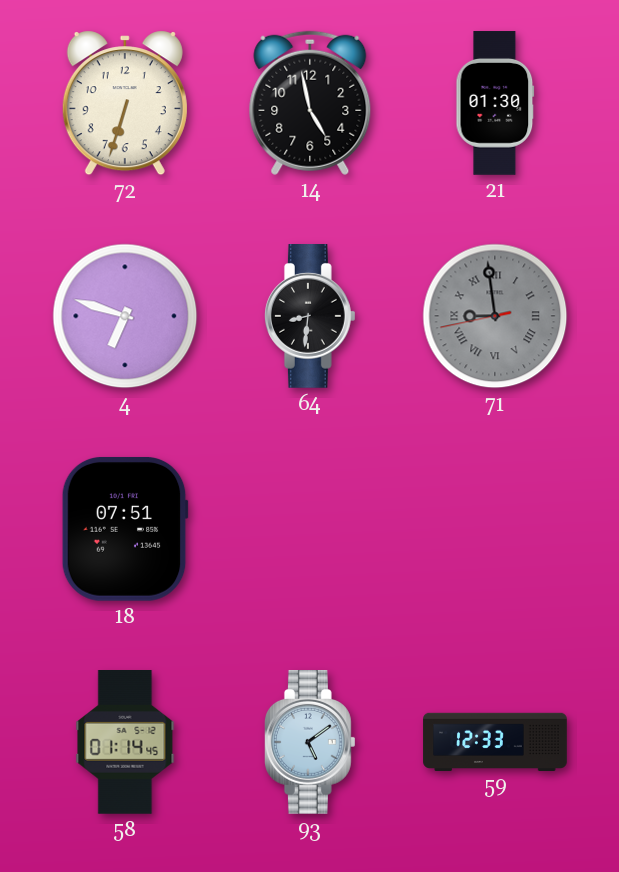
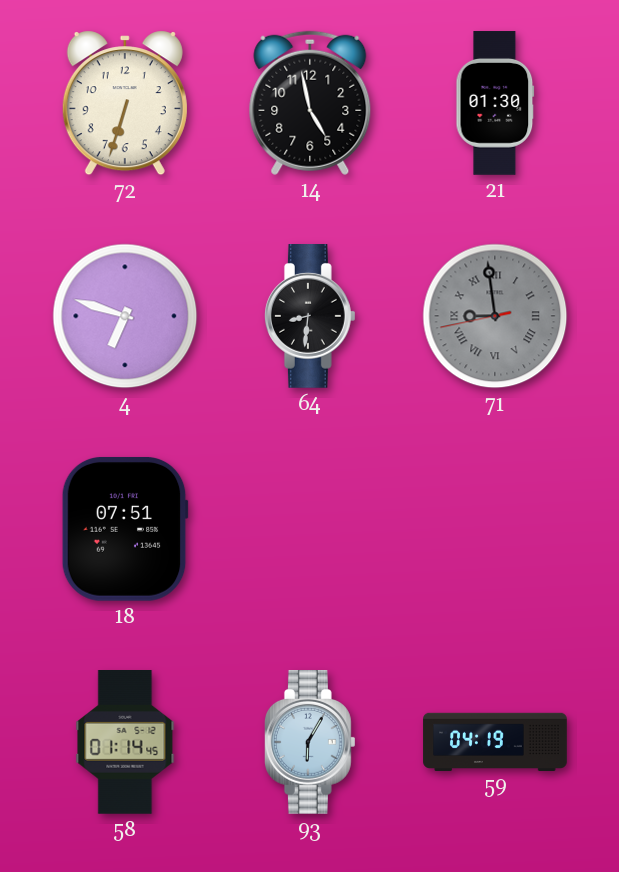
93: 5:09 -> 6:05 (311, 743)
59: 12:33 -> 04:19 (495, 741)
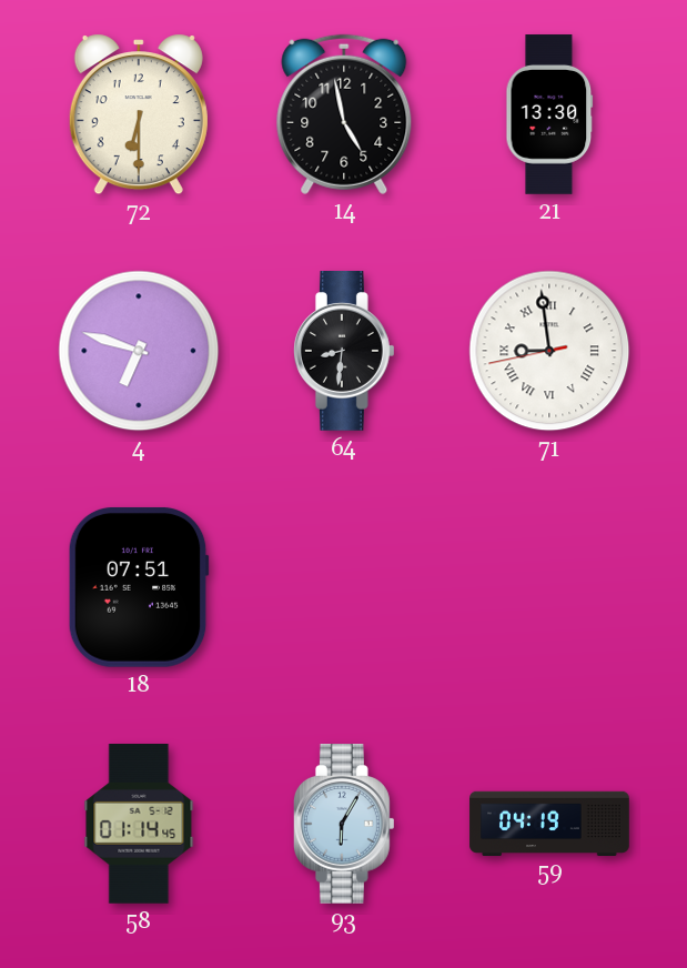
72: 6:33 -> 6:30 (139, 114)
21: 01:30 -> 13:30 (549, 114)
71 dial: grey -> white (549, 351)
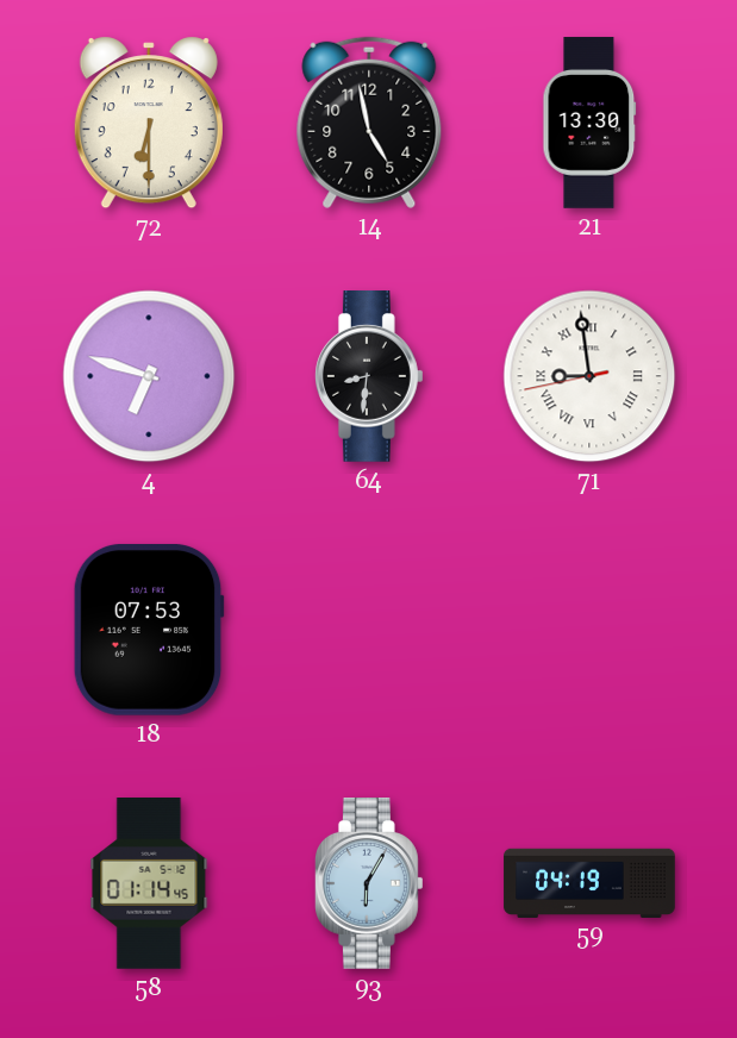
18: 07:51 -> 07:53 (149, 630)
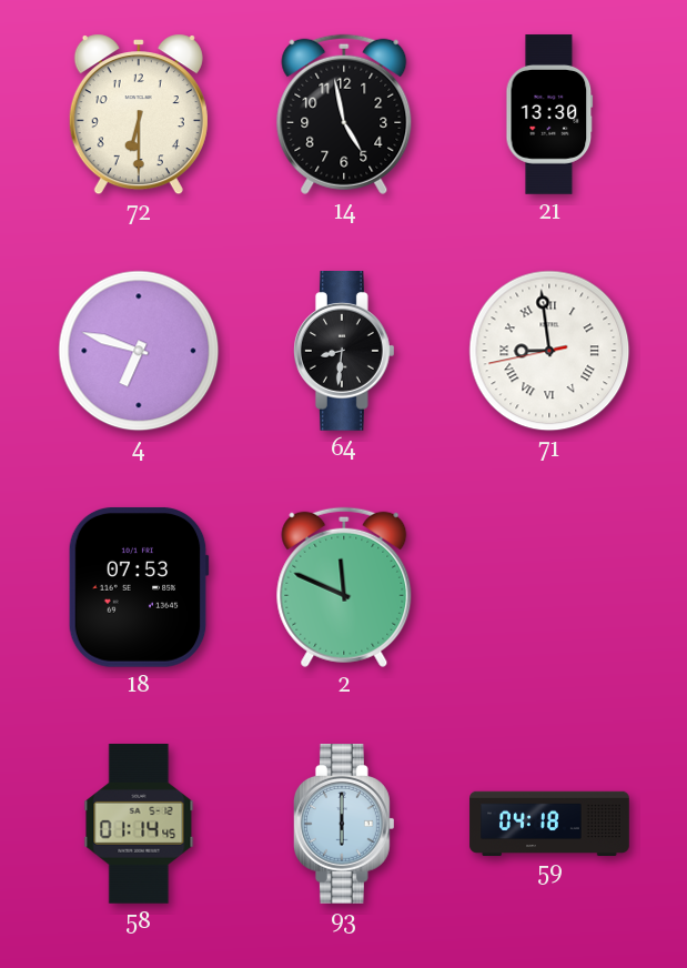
2: none -> 11:49 (344, 587)
93: 6:05 -> 6:00 (345, 825)
59: 04:19 -> 04:18 (549, 823)
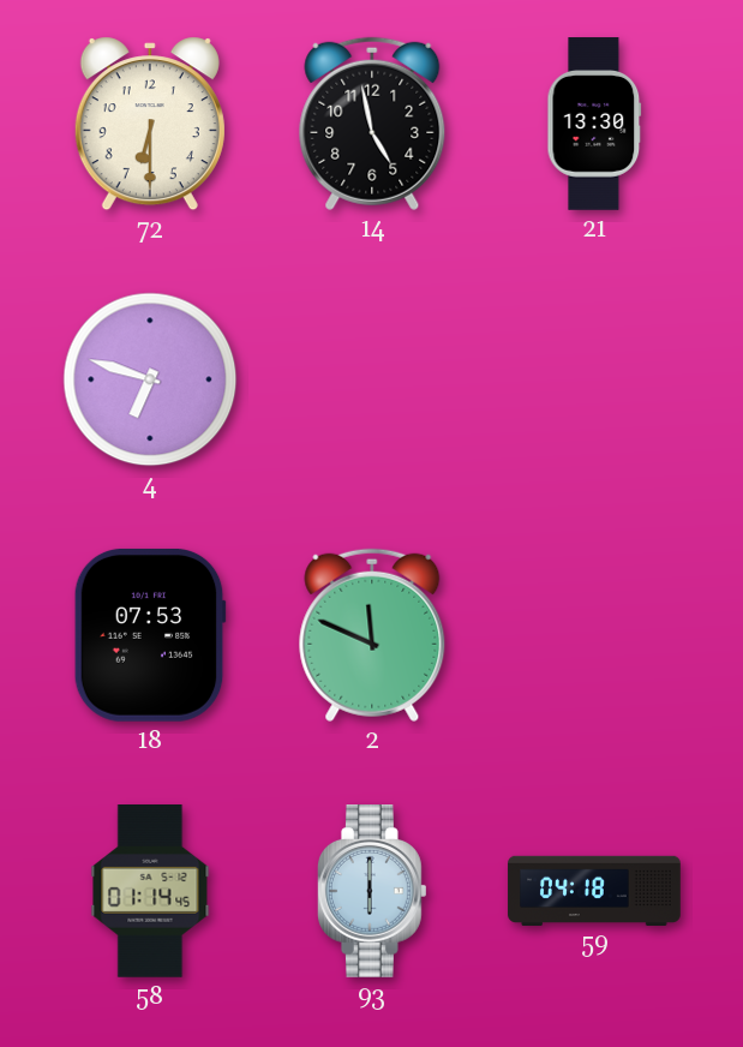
64: 8:31 -> none (345, 352)
71: 8:58 -> none (549, 351)
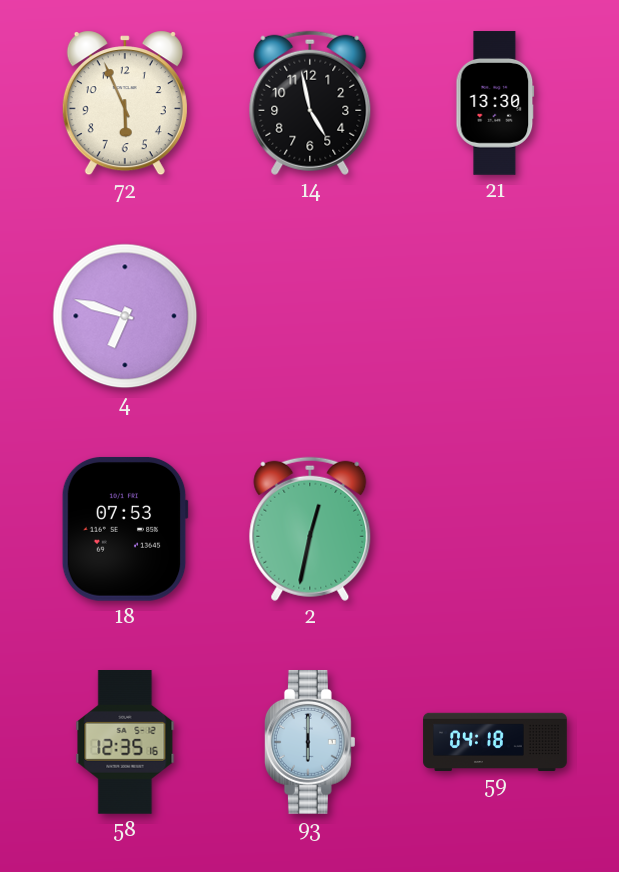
72: 6:30 -> 5:56 (125, 103)
2: 11:49 -> 12:32 (310, 529)
58: 01:14 -> 12:35 (125, 743)
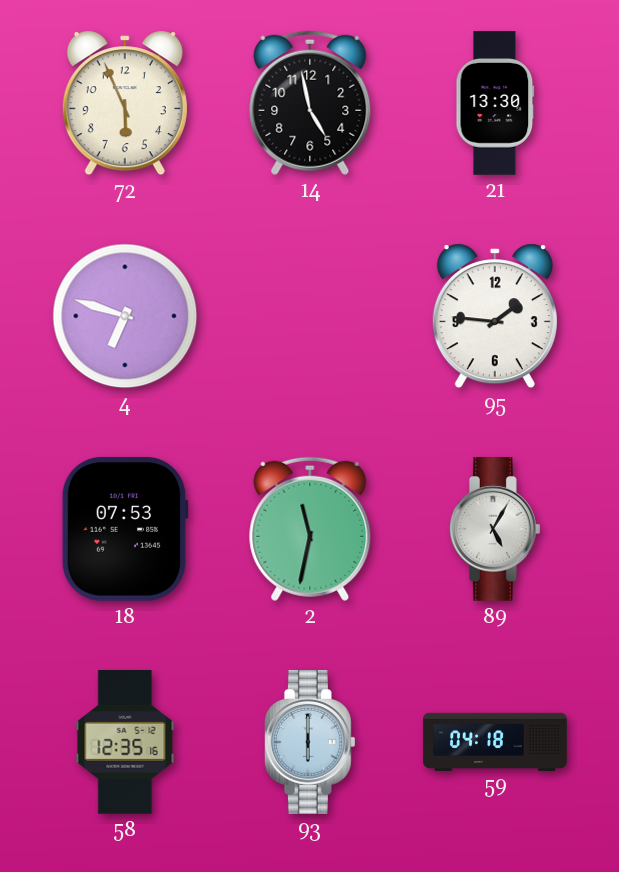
95: none -> 1:46 (495, 316)
2: 12:32 -> 11:32 (310, 529)
89: none -> 5:05 (496, 530)
